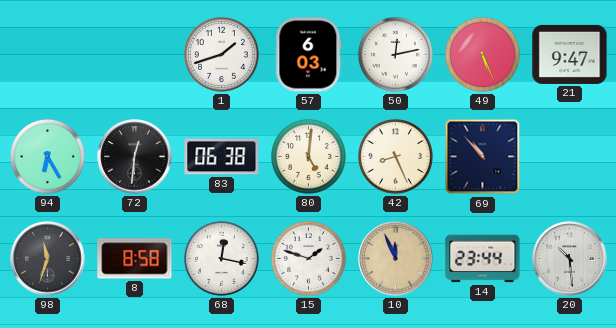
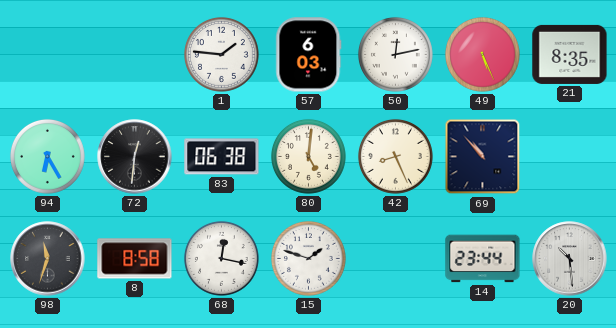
1: 1:42 -> 1:46 (221, 54)
21: 9:47 -> 8:35 (570, 54)
10: 11:56 -> none (396, 259)
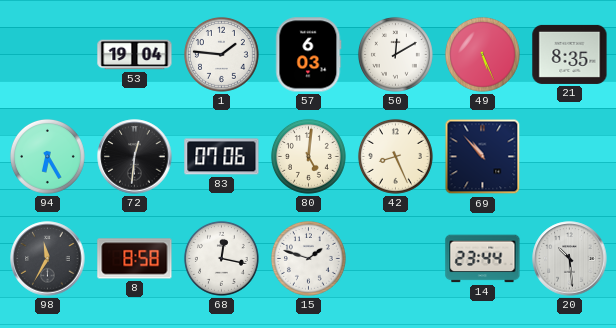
53: none -> 19:04 (135, 55)
50: 12:13 -> 12:10 (395, 54)
83: 06:38 -> 07:06 (222, 157)
98: 11:33 -> 11:35 (48, 259)
